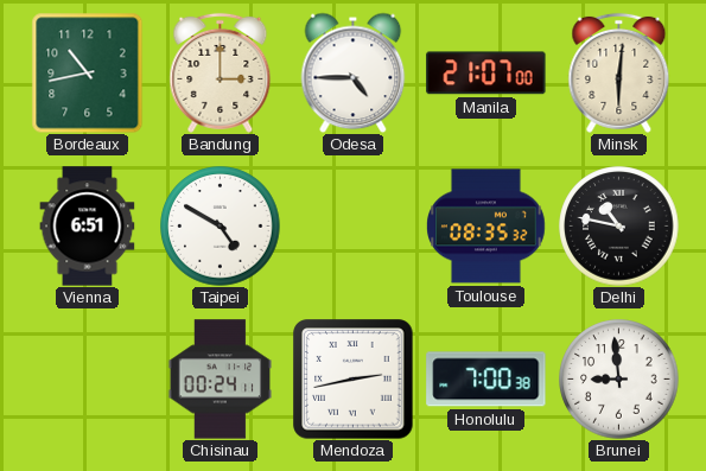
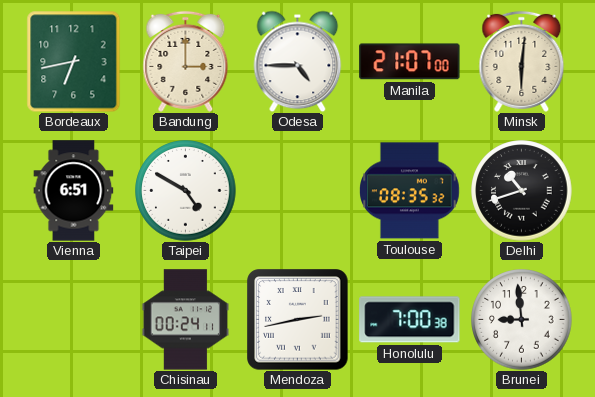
Bordeaux: 10:43 -> 6:43 (74, 61)
Delhi: 10:47 -> 10:42 (522, 191)
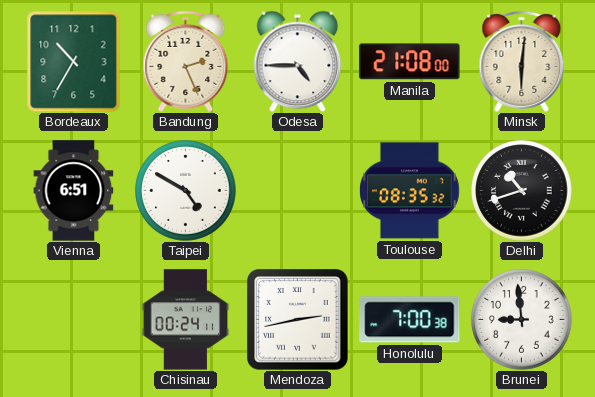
Bordeaux: 6:43 -> 10:35 (74, 61)
Bandung: 3:00 -> 2:26 (186, 61)
Manila: 21:07 -> 21:08 (410, 62)
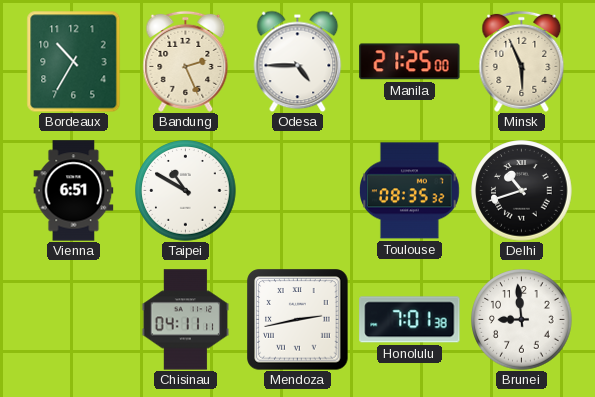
Manila: 21:08 -> 21:25 (410, 62)
Minsk: 6:01 -> 5:56 (522, 61)
Taipei: 4:50 -> 10:50 (186, 191)
Chisinau: 00:24 -> 04:11 (186, 320)
Honolulu: 7:00 -> 7:01 (410, 320)
